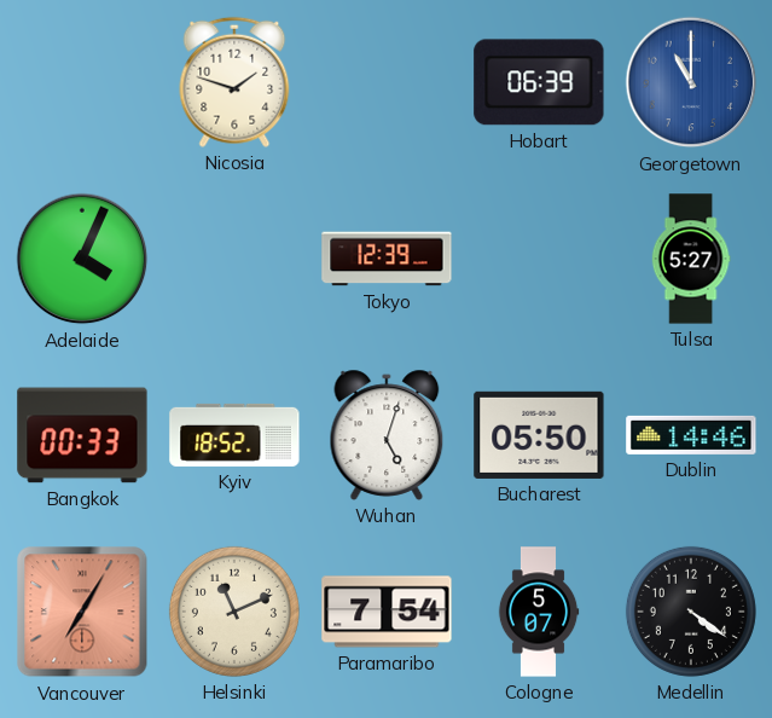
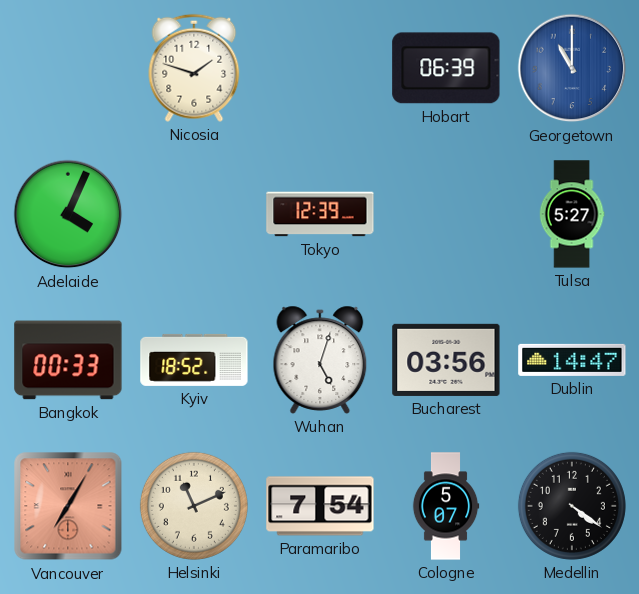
Bucharest: 05:50 -> 03:56 (446, 360)
Dublin: 14:46 -> 14:47 (572, 360)
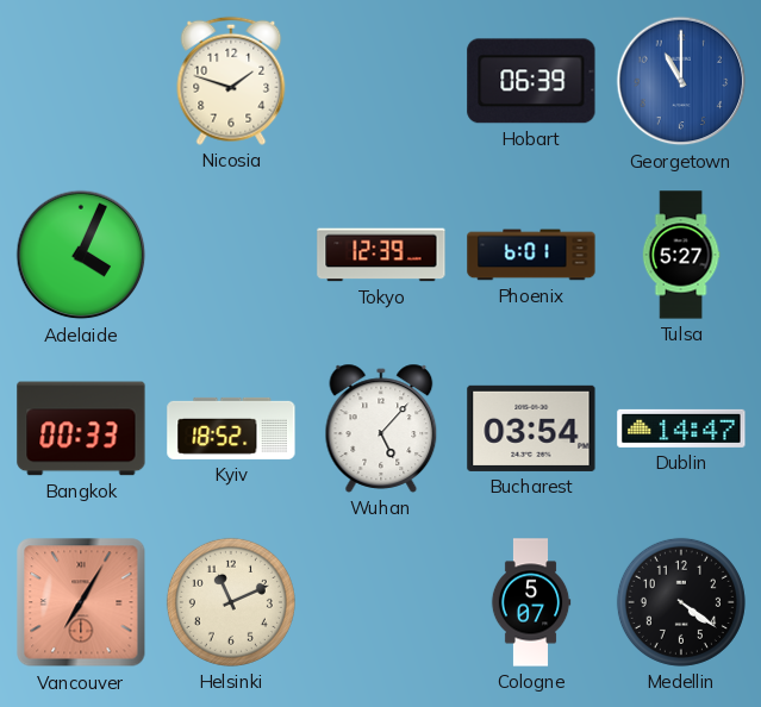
Phoenix: none -> 6:01 (531, 255)
Wuhan: 5:03 -> 5:07 (381, 428)
Bucharest: 03:56 -> 03:54 (531, 428)
Paramaribo: 7:54 -> none (320, 506)
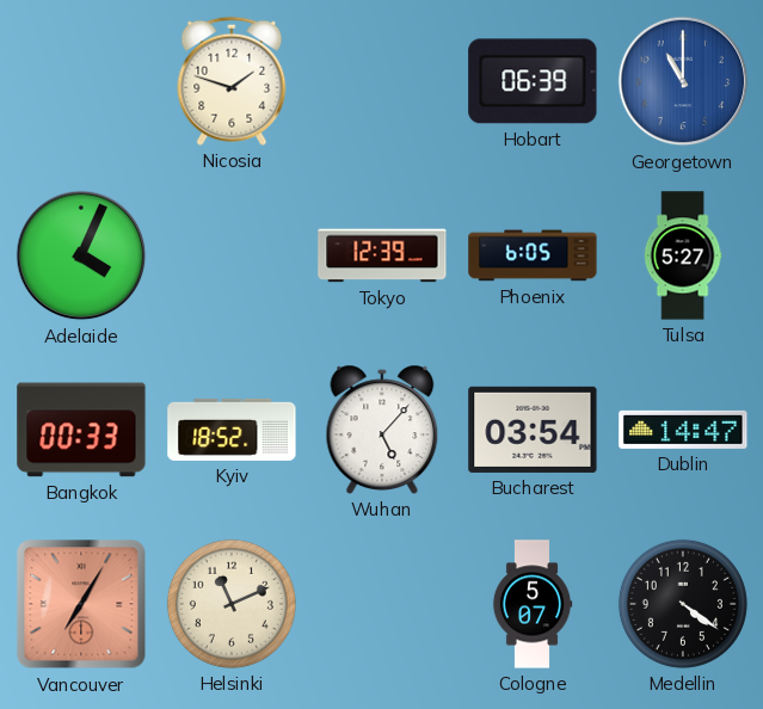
Phoenix: 6:01 -> 6:05 (533, 255)
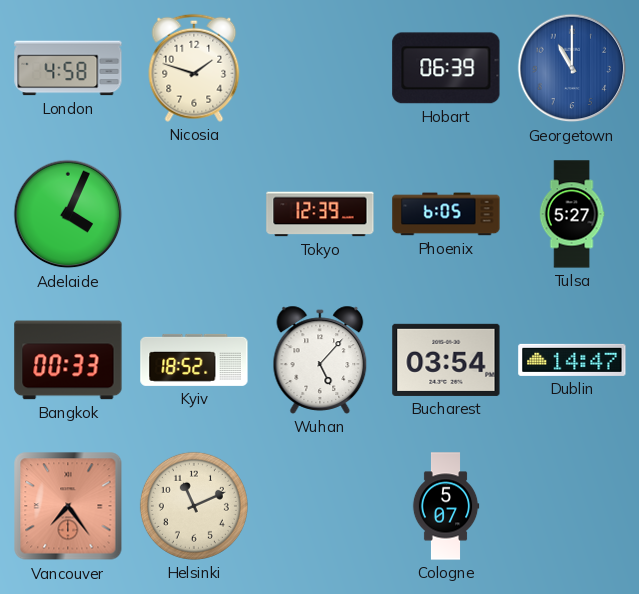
London: none -> 4:58 (68, 68)
Vancouver: 7:05 -> 7:24 (68, 506)
Medellin: 4:21 -> none (683, 604)
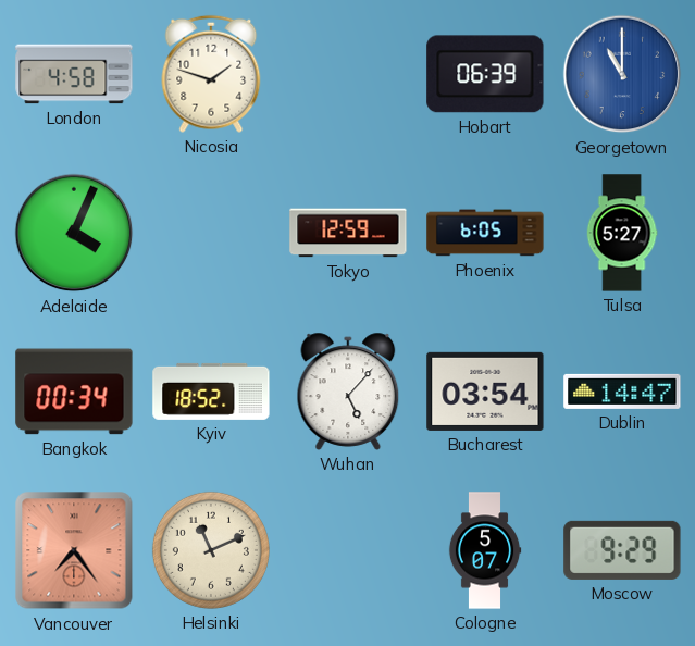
Tokyo: 12:39 -> 12:59 (348, 233)
Bangkok: 00:33 -> 00:34 (74, 392)
Moscow: none -> 9:29 (622, 550)
